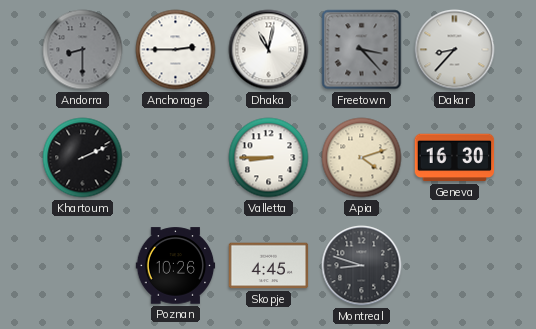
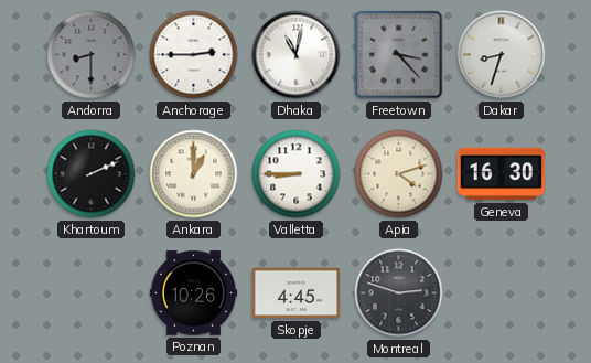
Dakar: 8:37 -> 8:33 (502, 55)
Ankara: none -> 1:00 (194, 174)
Montreal: 8:48 -> 2:48 (399, 293)
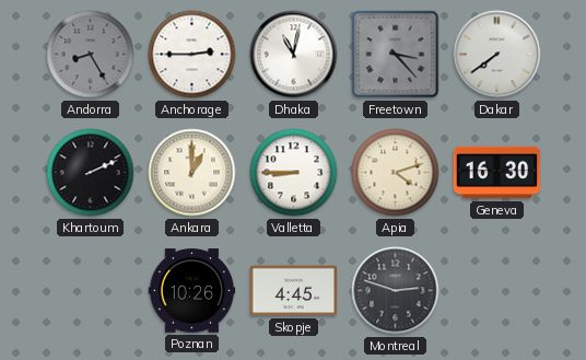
Andorra: 8:30 -> 8:25 (91, 55)
Dakar: 8:33 -> 7:39 (497, 55)
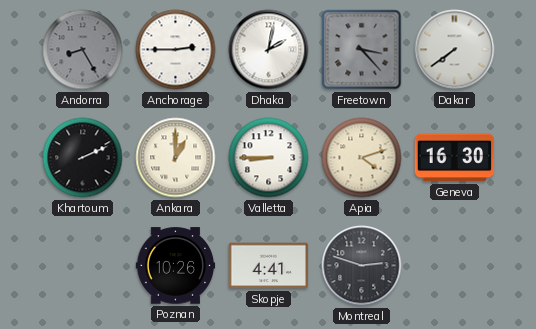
Dhaka: 11:02 -> 2:02 (269, 50)
Skopje: 4:45 -> 4:41 (269, 266)
